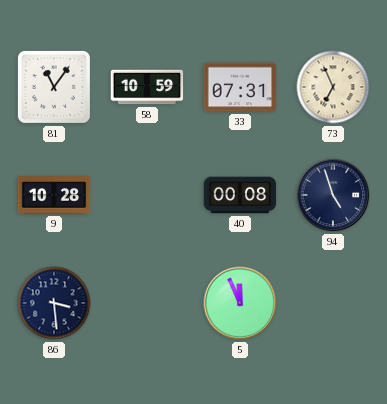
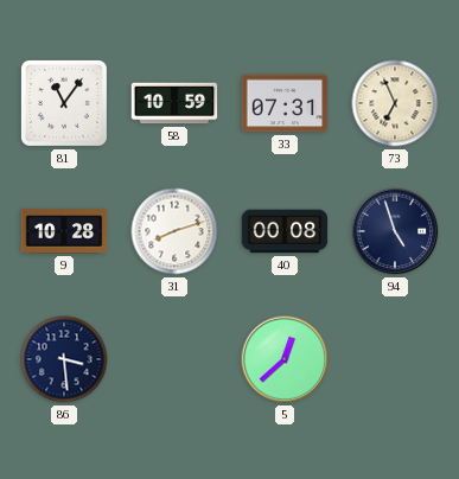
31: none -> 8:12 (174, 231)
5: 11:56 -> 12:38 (285, 359)
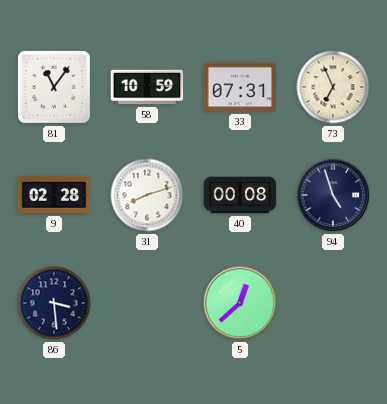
9: 10:28 -> 02:28 (54, 195)
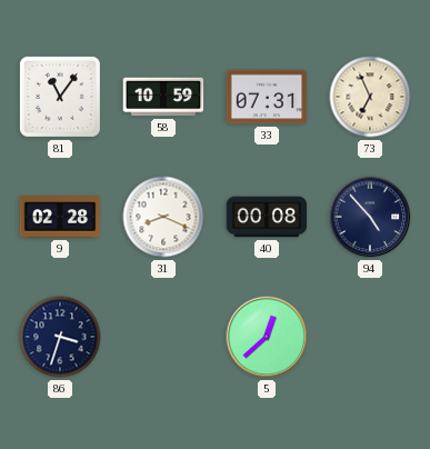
31: 8:12 -> 8:19 (163, 217)
94: 4:57 -> 4:53 (370, 217)
86: 3:29 -> 3:33 (60, 337)
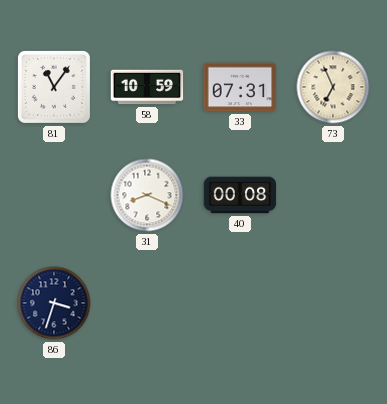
9: 02:28 -> none (60, 217)
94: 4:53 -> none (370, 217)
5: 12:38 -> none (267, 337)
